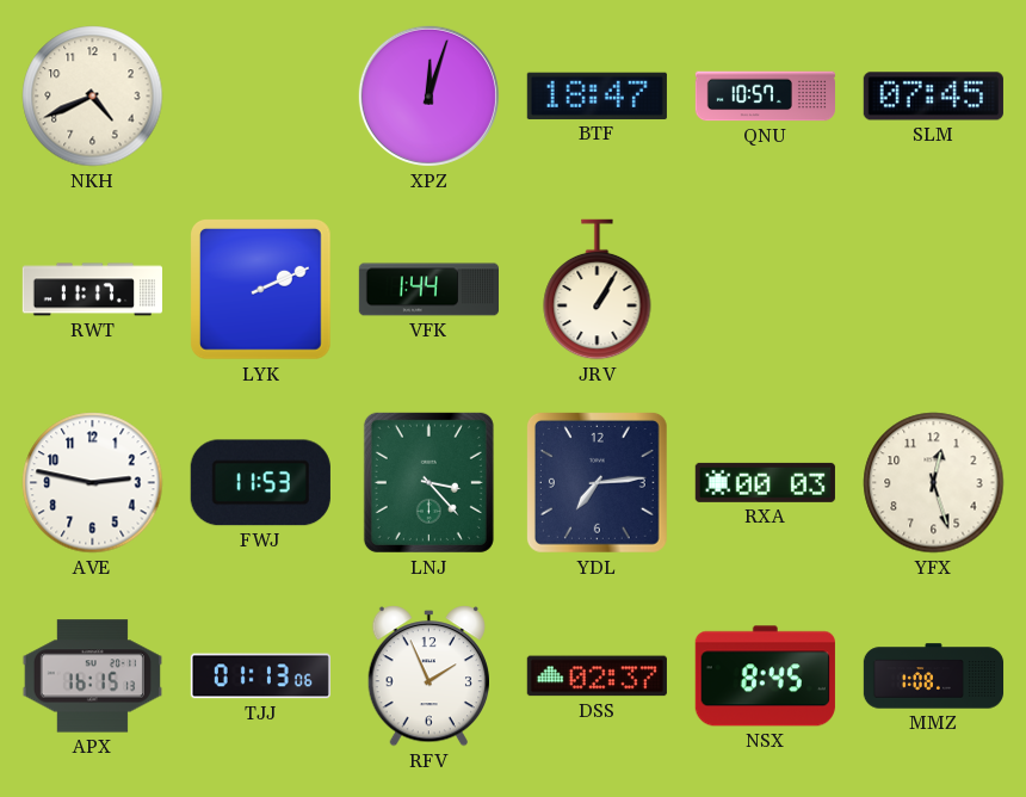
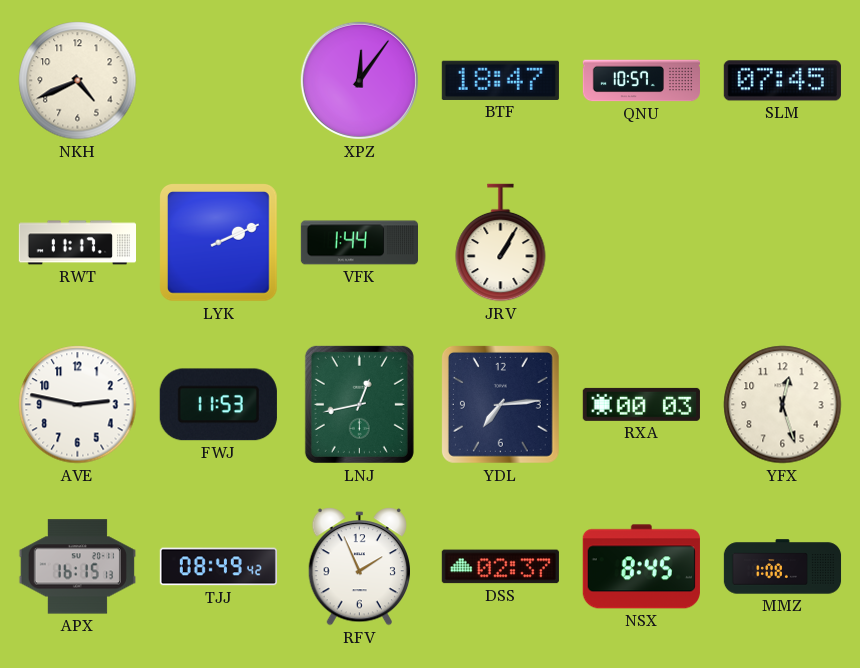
XPZ: 12:03 -> 12:06 (359, 80)
LNJ: 3:23 -> 12:43 (359, 404)
TJJ: 01:13 -> 08:49 (218, 567)
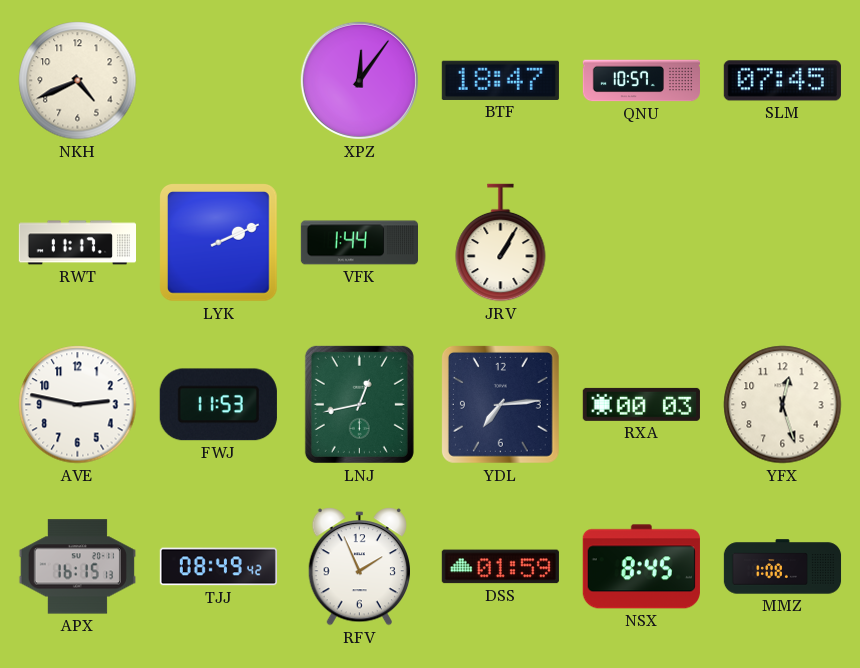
DSS: 02:37 -> 01:59 (500, 567)
